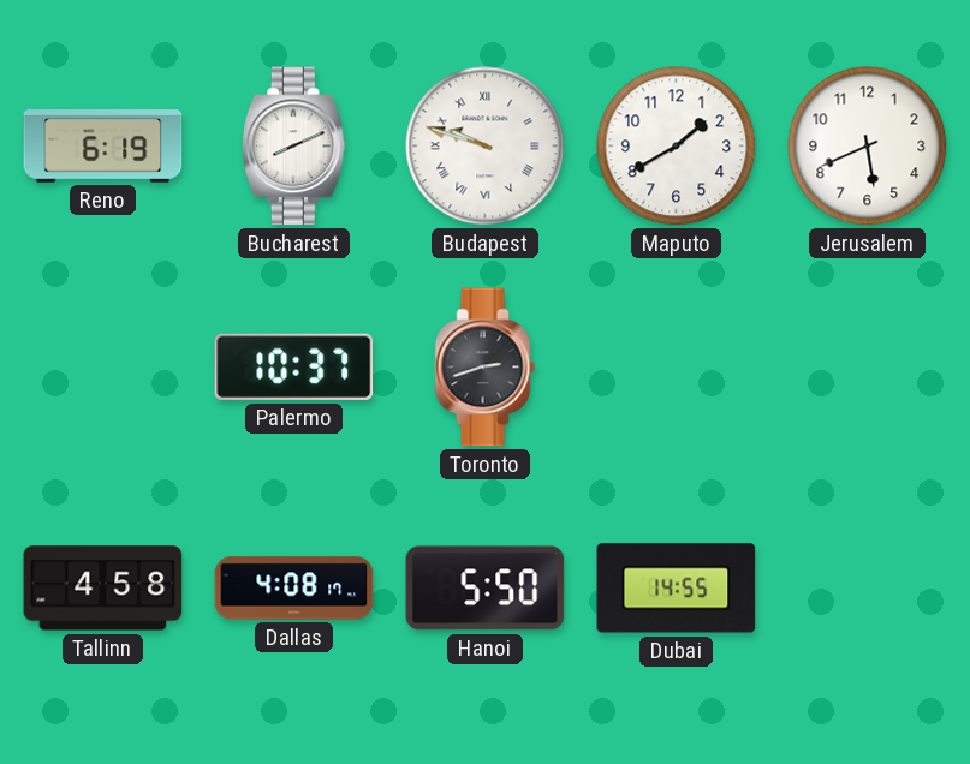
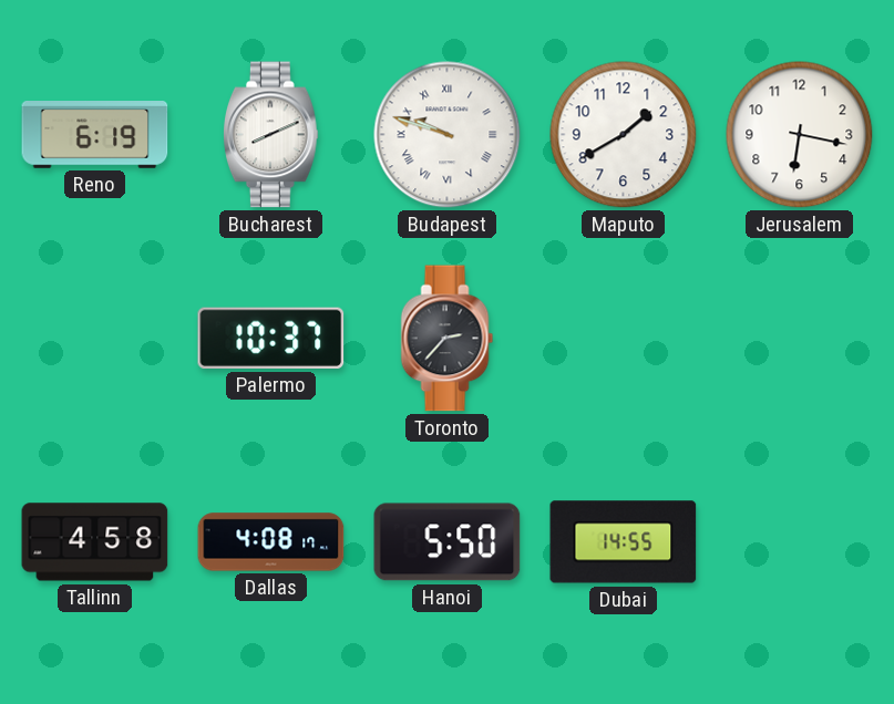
Jerusalem: 5:41 -> 6:17 (800, 135)
Toronto: 2:42 -> 2:37 (448, 339)
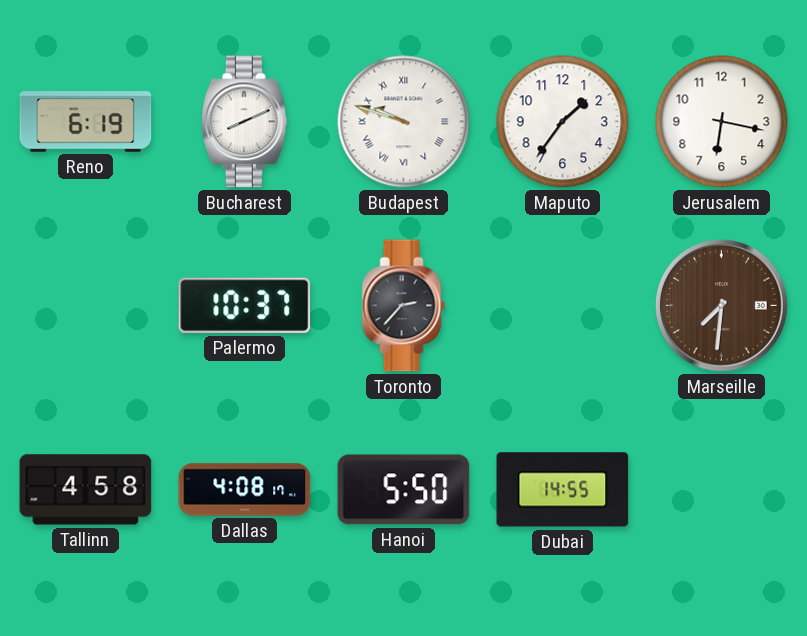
Maputo: 1:40 -> 1:36 (563, 122)
Marseille: none -> 7:31 (721, 305)
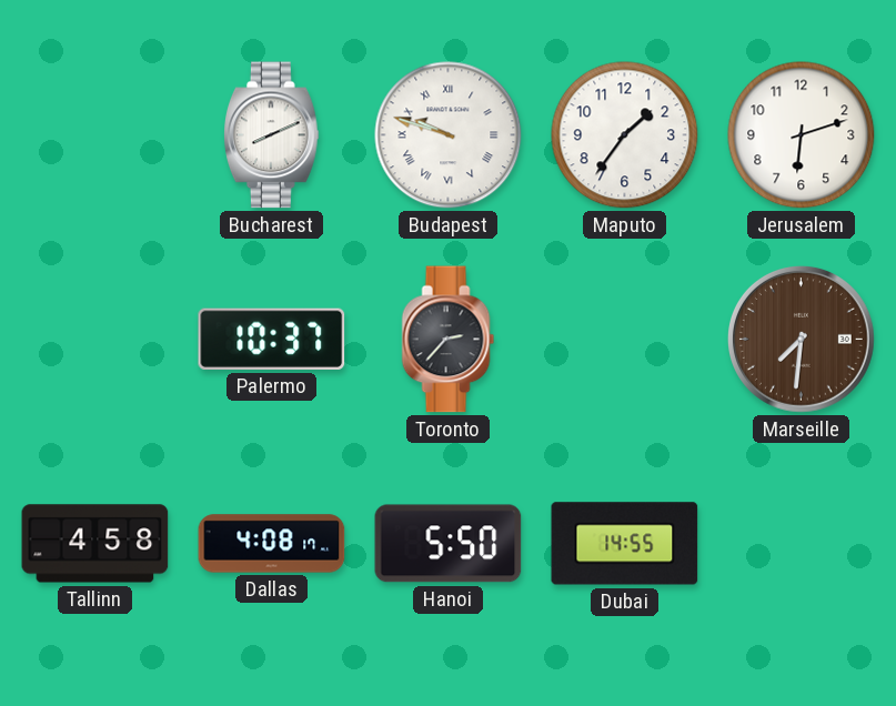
Reno: 6:19 -> none (86, 122)
Jerusalem: 6:17 -> 6:12 (802, 135)
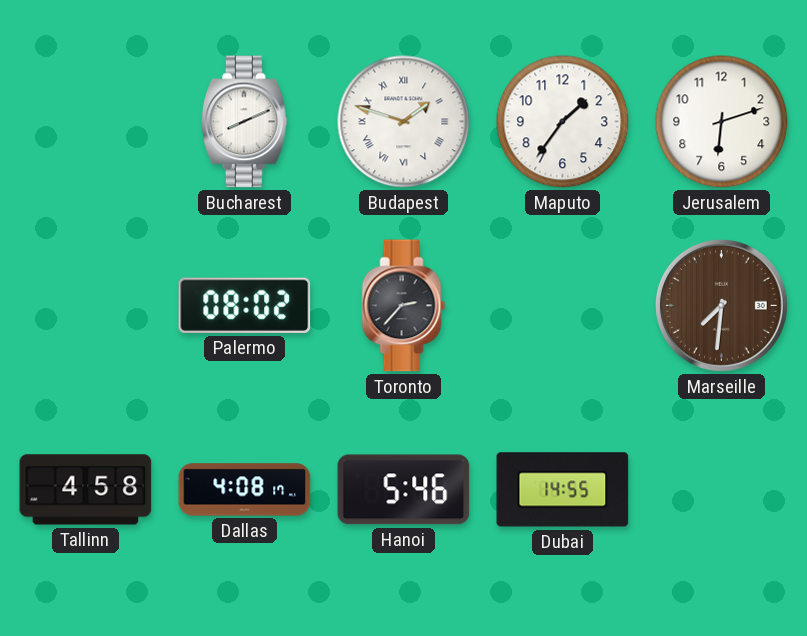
Budapest: 9:48 -> 1:48 (404, 122)
Palermo: 10:37 -> 08:02 (245, 305)
Hanoi: 5:50 -> 5:46 (404, 490)
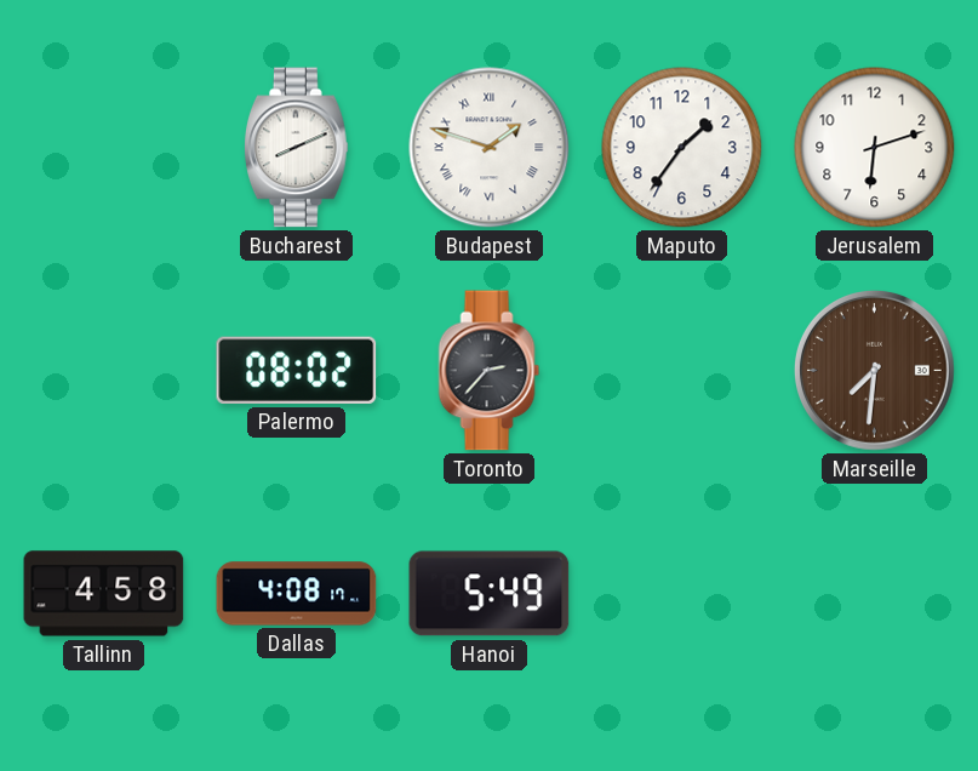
Hanoi: 5:46 -> 5:49 (490, 594)
Dubai: 14:55 -> none (563, 490)
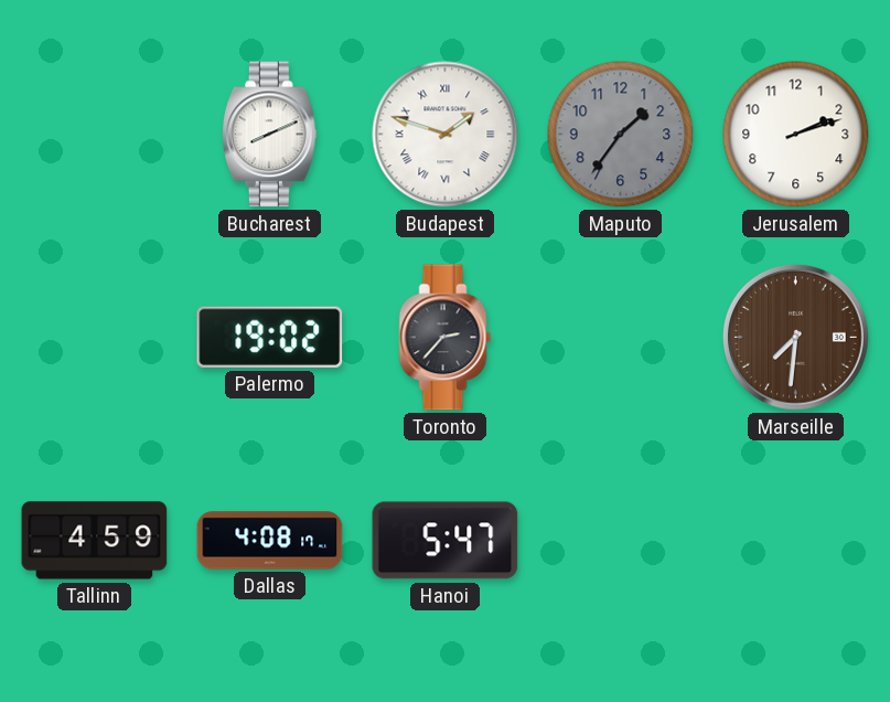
Maputo dial: white -> grey (621, 135)
Jerusalem: 6:12 -> 2:12 (796, 135)
Palermo: 08:02 -> 19:02 (270, 337)
Tallinn: 4:58 -> 4:59 (95, 541)
Hanoi: 5:49 -> 5:47 (446, 541)
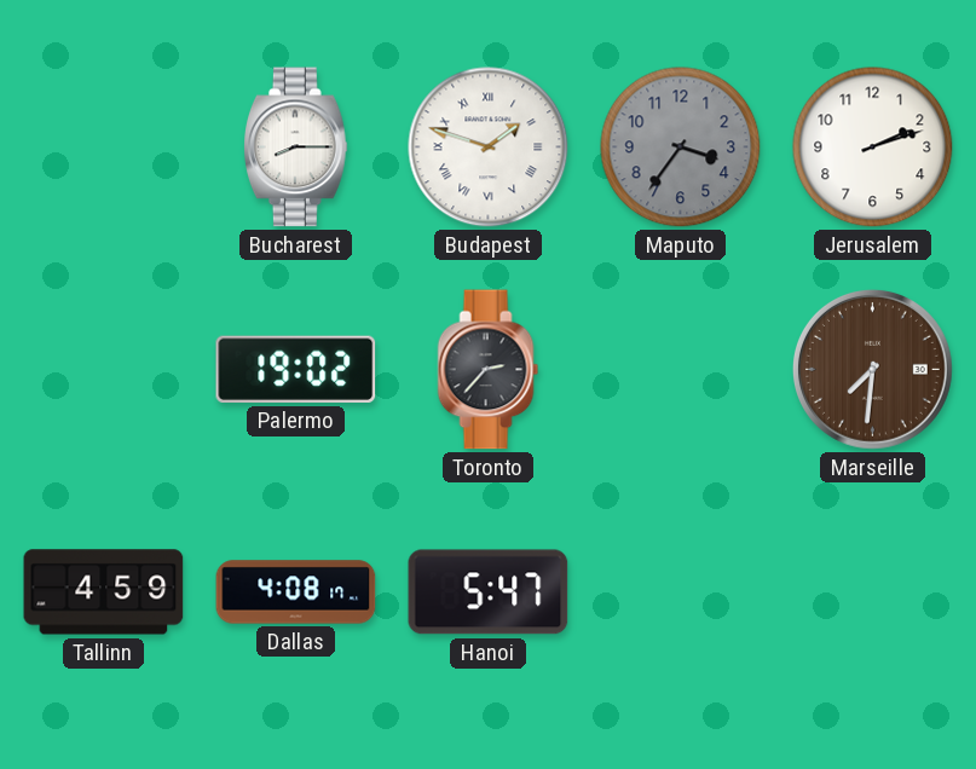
Bucharest: 8:11 -> 8:15 (296, 148)
Maputo: 1:36 -> 3:36 (681, 148)
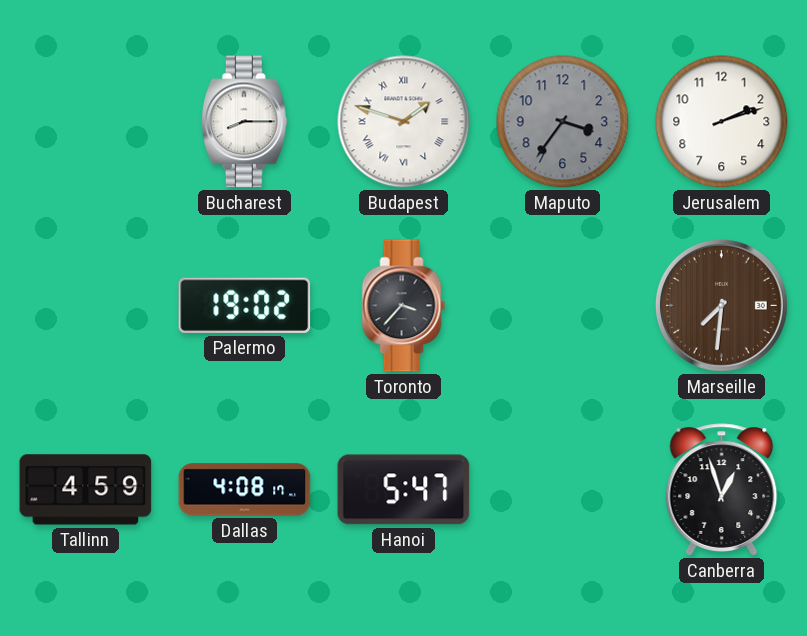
Toronto: 2:37 -> 3:37 (404, 306)
Canberra: none -> 12:57 (722, 490)
